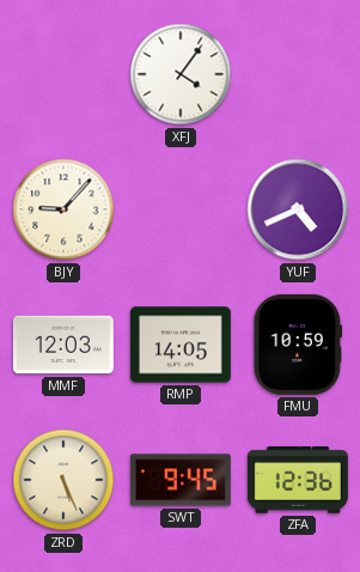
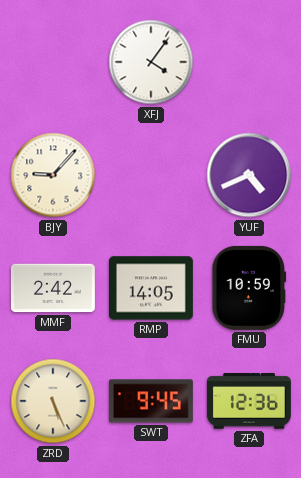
MMF: 12:03 -> 2:42 (53, 288)
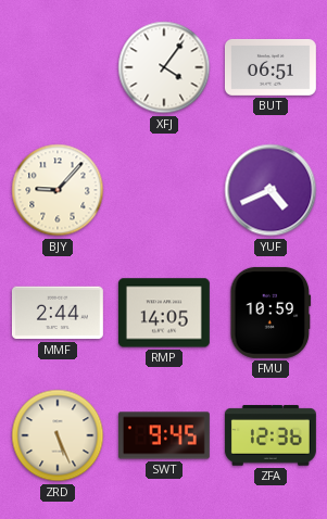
BUT: none -> 06:51 (271, 67)
MMF: 2:42 -> 2:44 (58, 313)
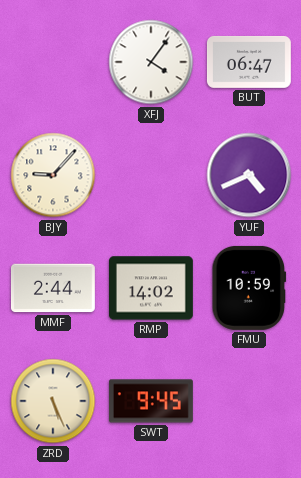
BUT: 06:51 -> 06:47 (249, 62)
RMP: 14:05 -> 14:02 (151, 288)
ZFA: 12:36 -> none (271, 435)
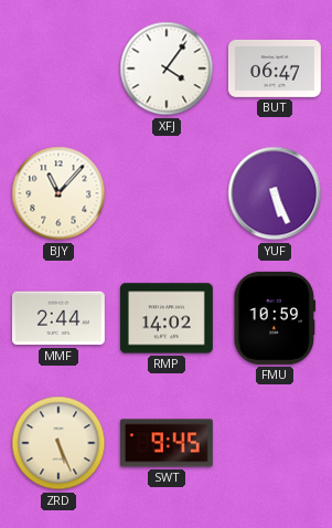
BJY: 9:07 -> 11:07 (58, 193)
YUF: 4:41 -> 5:26 (275, 193)
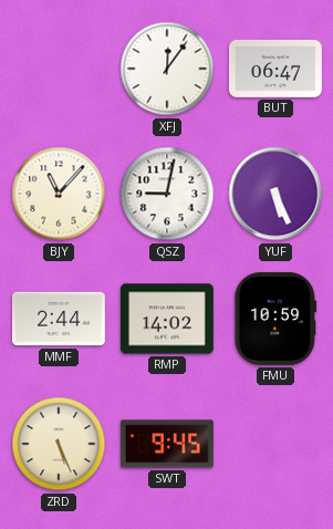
XFJ: 4:06 -> 12:06 (167, 69)
QSZ: none -> 9:02 (167, 194)
